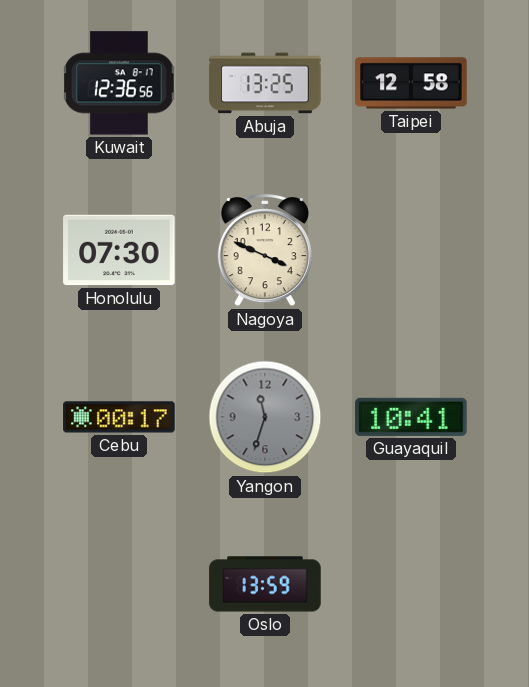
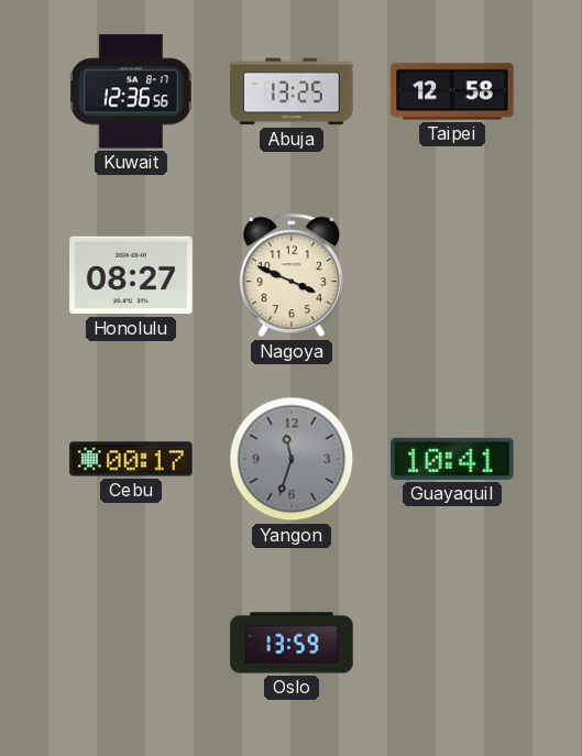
Honolulu: 07:30 -> 08:27 (131, 275)
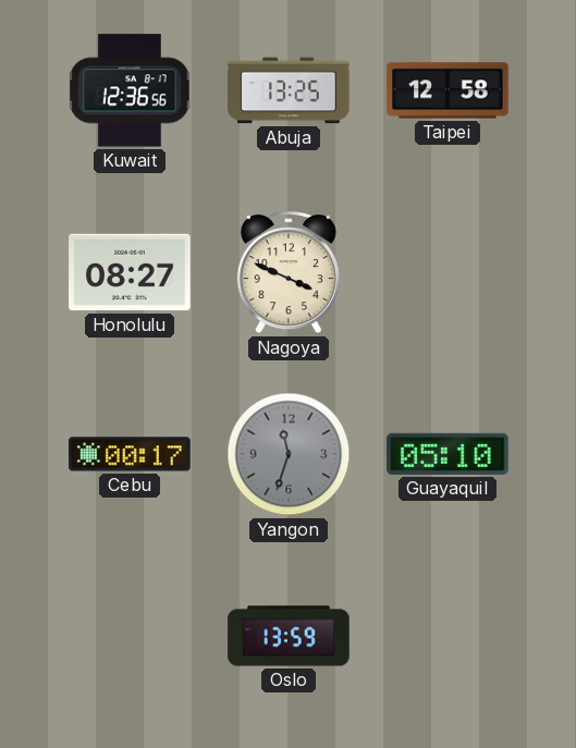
Guayaquil: 10:41 -> 05:10 (448, 454)
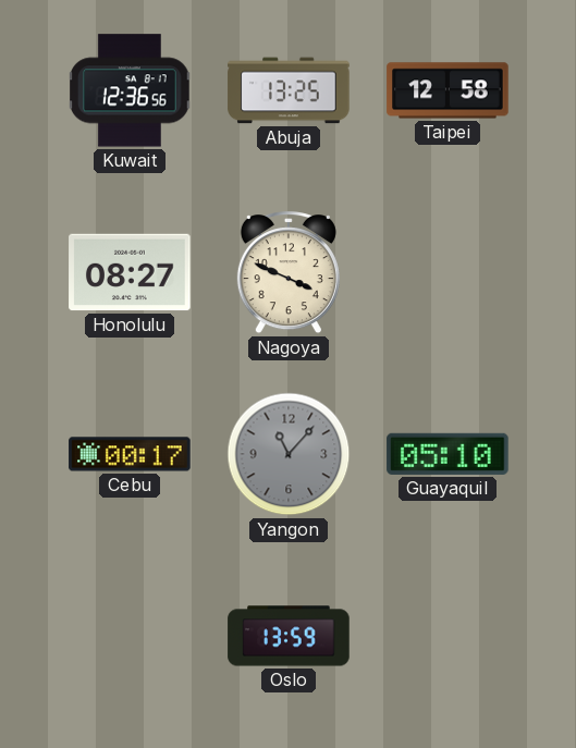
Yangon: 11:33 -> 11:07 (289, 454)
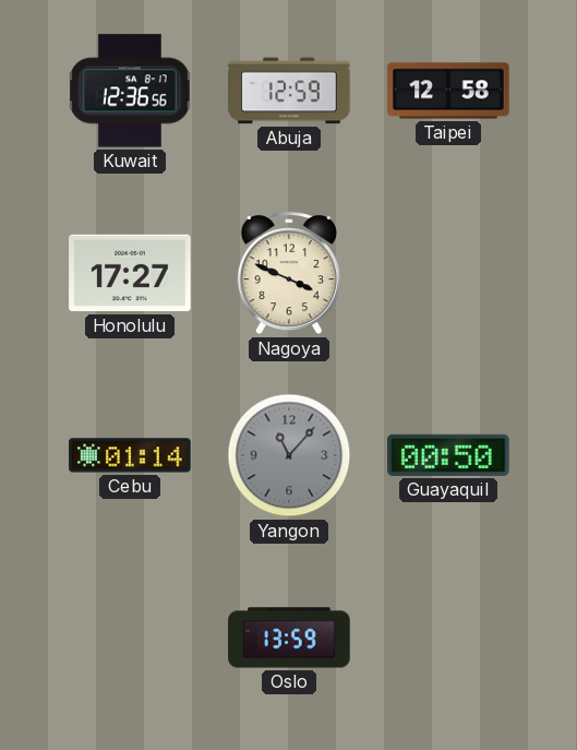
Abuja: 13:25 -> 12:59 (289, 91)
Honolulu: 08:27 -> 17:27 (130, 273)
Cebu: 00:17 -> 01:14 (130, 455)
Guayaquil: 05:10 -> 00:50 (448, 455)
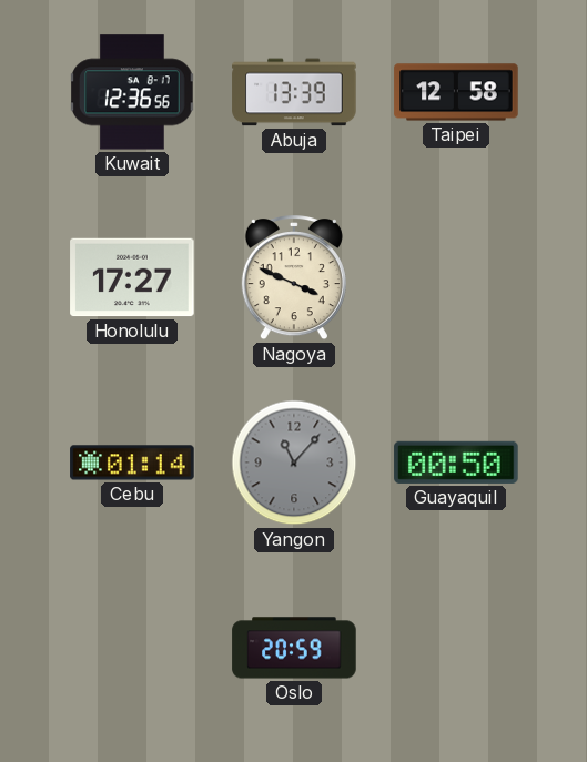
Abuja: 12:59 -> 13:39 (294, 92)
Oslo: 13:59 -> 20:59 (294, 648)
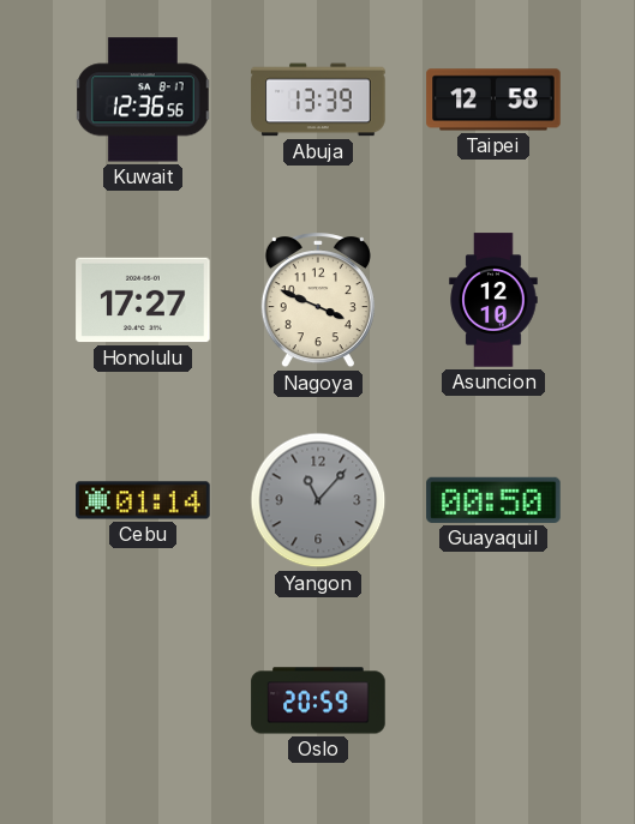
Asuncion: none -> 12:10 (493, 300)
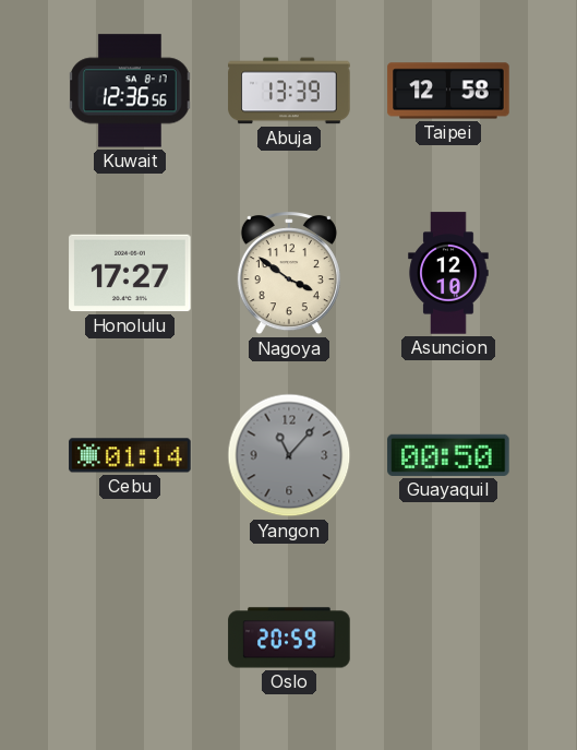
Nagoya: 3:49 -> 3:51 (289, 274)
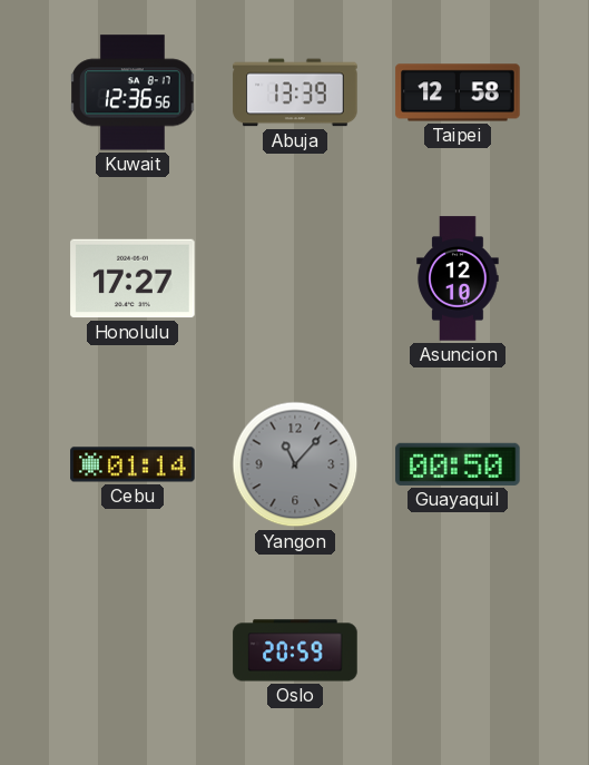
Nagoya: 3:51 -> none (289, 274)
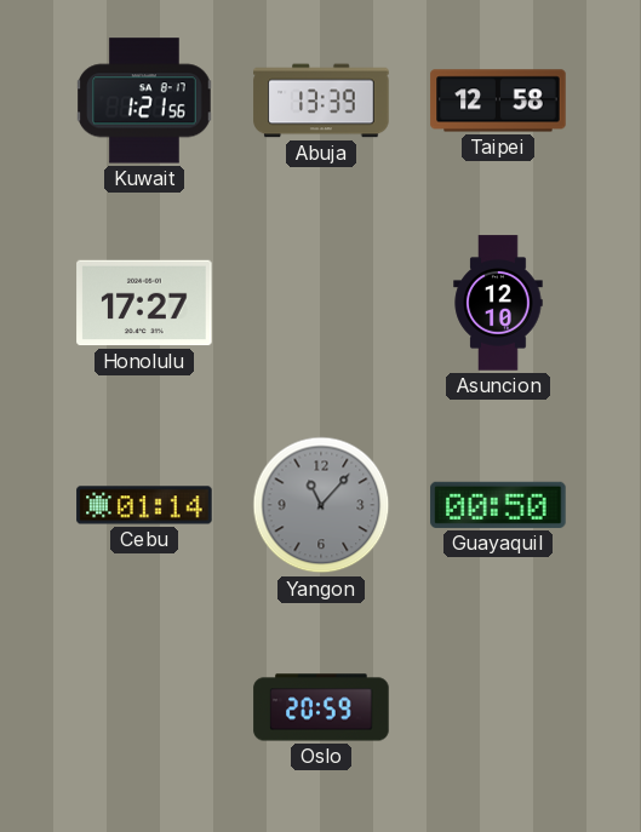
Kuwait: 12:36 -> 1:21 (145, 101)
